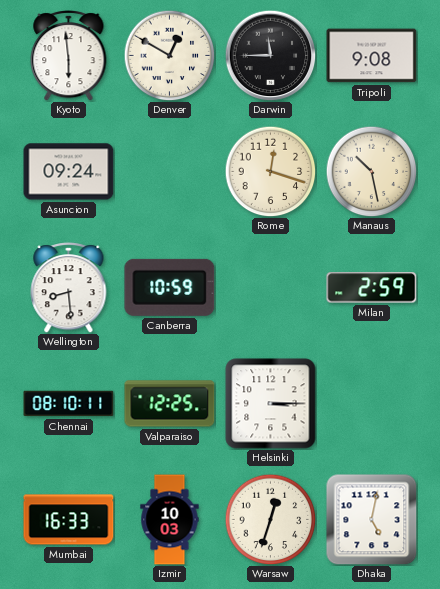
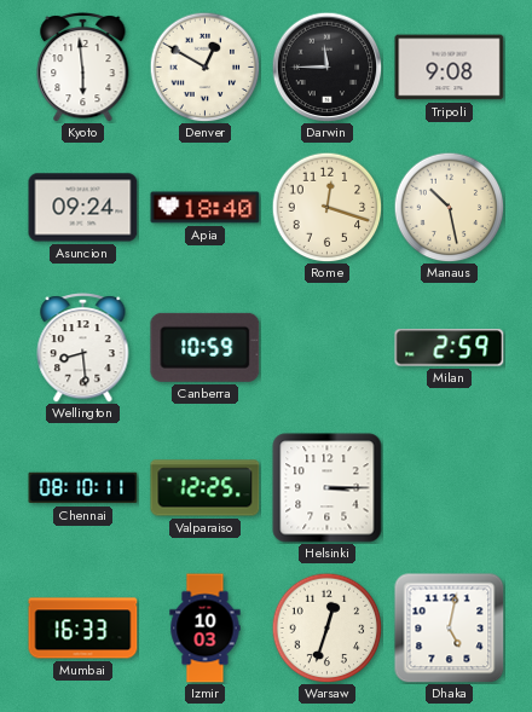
Apia: none -> 18:40 (206, 208)
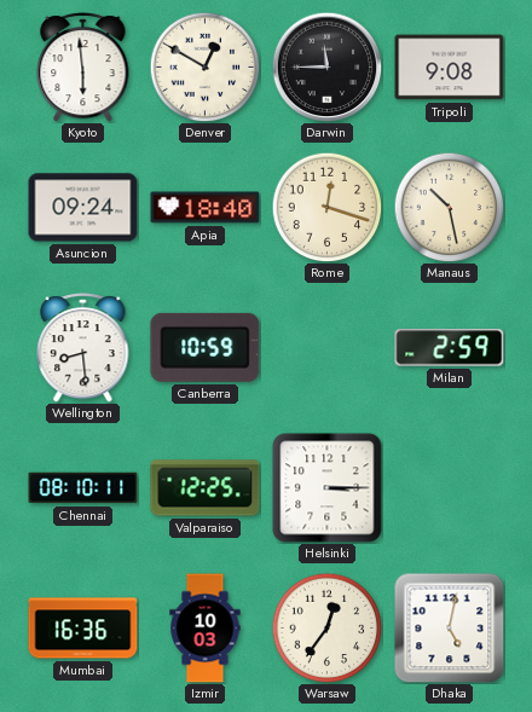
Mumbai: 16:33 -> 16:36 (83, 629)
Warsaw: 12:33 -> 12:36 (326, 627)
